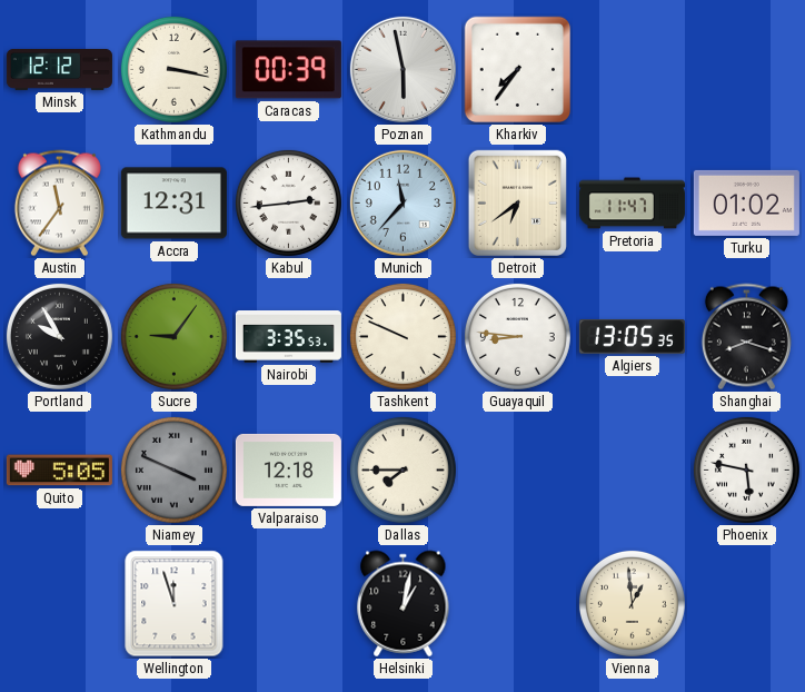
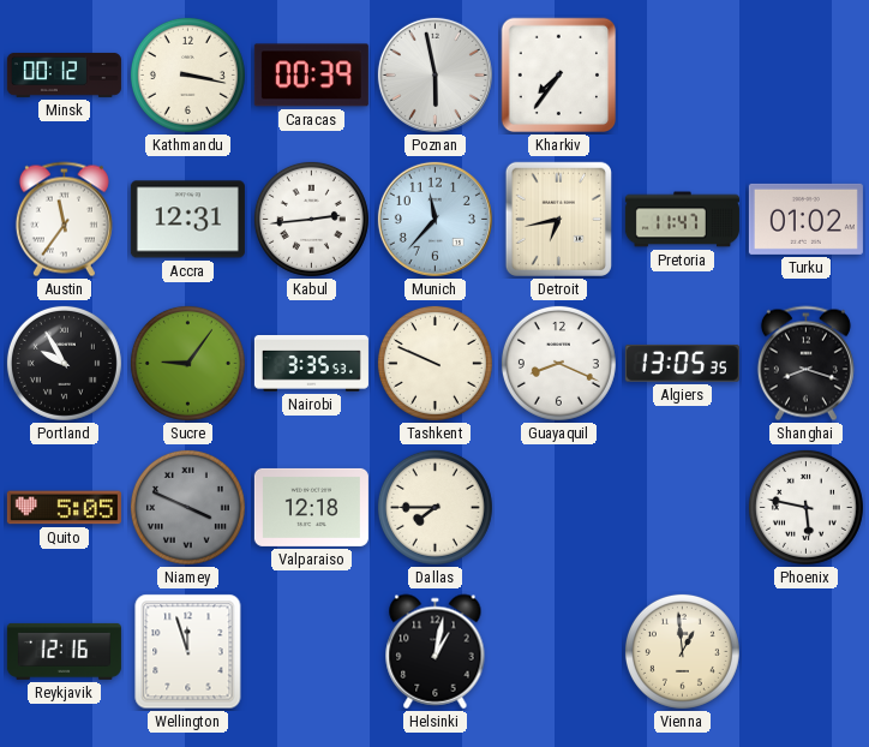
Minsk: 12:12 -> 00:12 (64, 74)
Detroit: 6:39 -> 6:43 (558, 219)
Guayaquil: 8:46 -> 8:19 (558, 363)
Reykjavik: none -> 12:16 (64, 651)
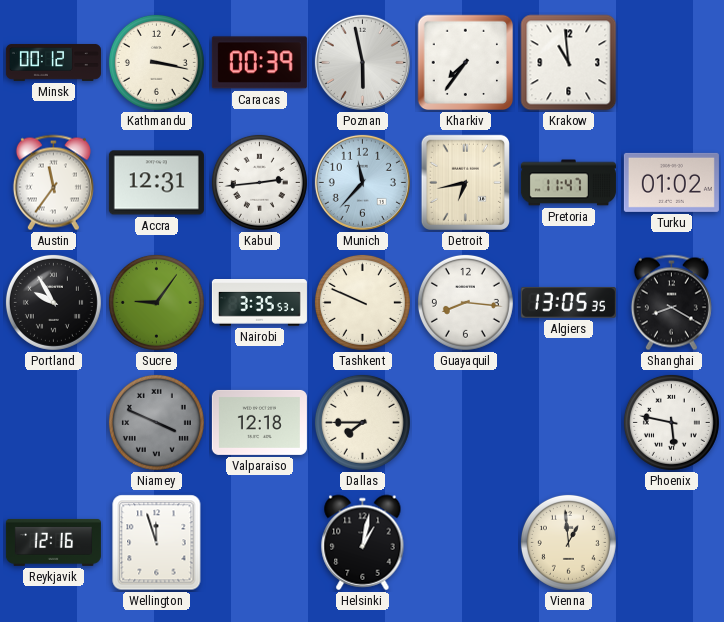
Krakow: none -> 10:59 (569, 63)
Guayaquil: 8:19 -> 8:16 (465, 302)
Shanghai: 8:18 -> 8:20 (671, 303)
Quito: 5:05 -> none (64, 508)
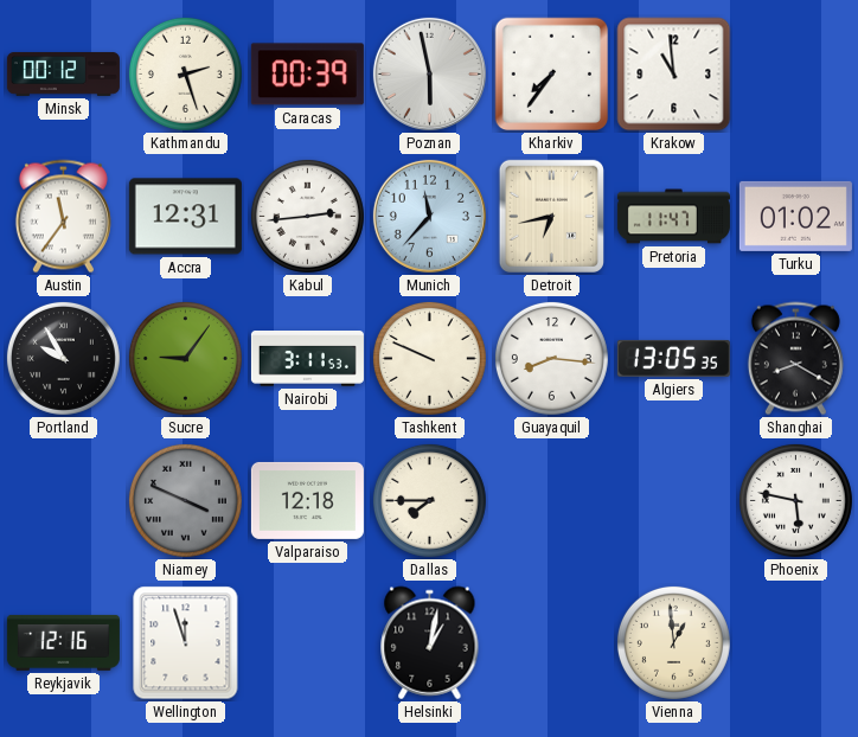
Kathmandu: 3:17 -> 2:27 (185, 73)
Nairobi: 3:35 -> 3:11 (307, 359)
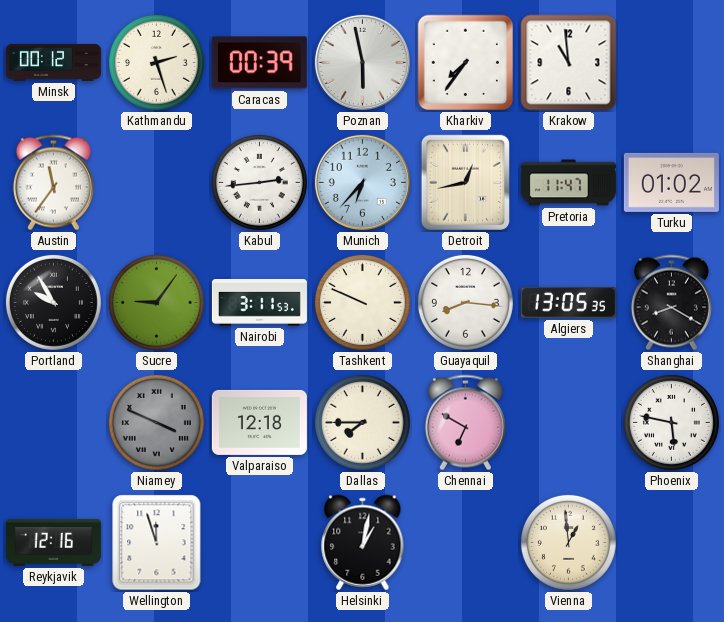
Accra: 12:31 -> none (185, 217)
Munich: 11:37 -> 6:37 (362, 182)
Detroit: 6:43 -> 12:43 (465, 182)
Chennai: none -> 6:50 (465, 423)
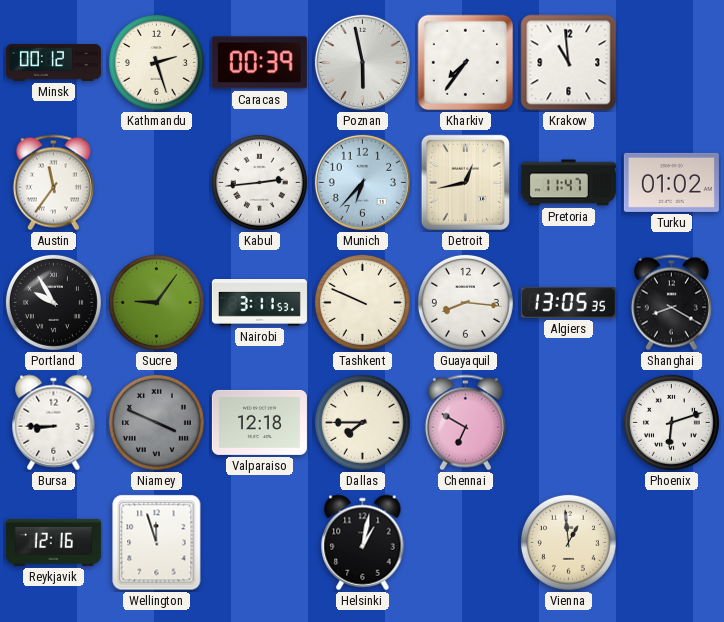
Bursa: none -> 8:45 (54, 423)
Phoenix: 5:47 -> 6:12 (671, 422)
